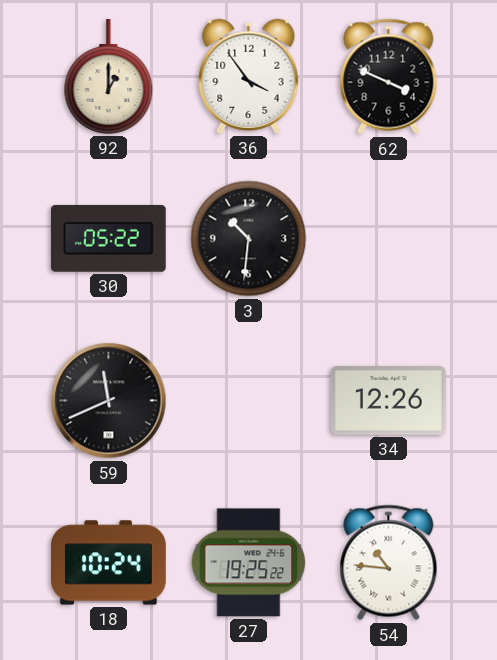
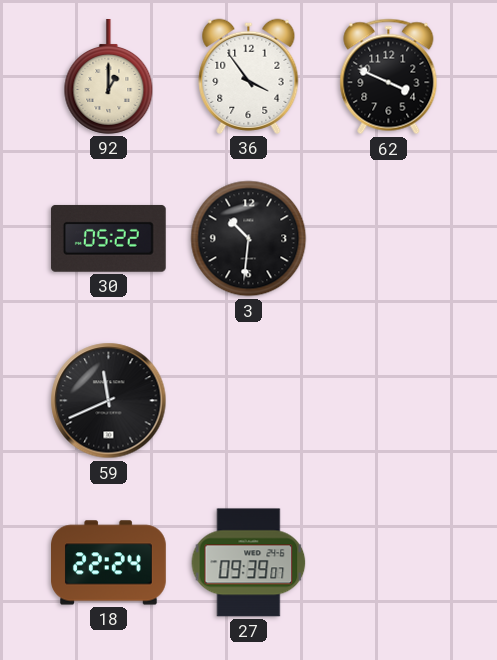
34: 12:26 -> none (388, 401)
18: 10:24 -> 22:24 (109, 563)
27: 19:25 -> 09:39 (249, 563)
54: 10:46 -> none (389, 563)
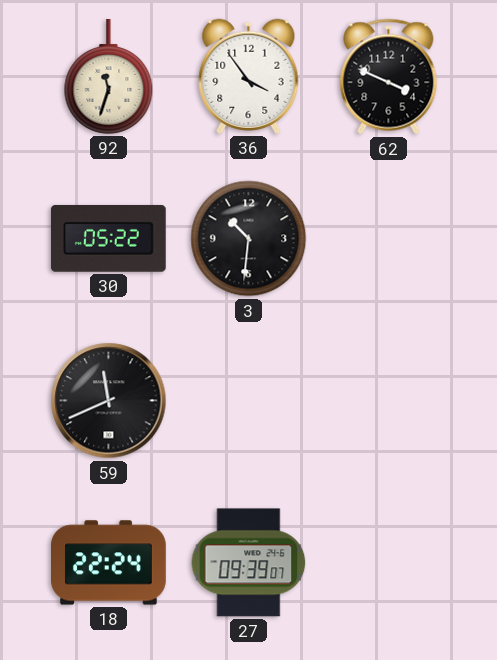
92: 1:00 -> 11:33 (109, 77)
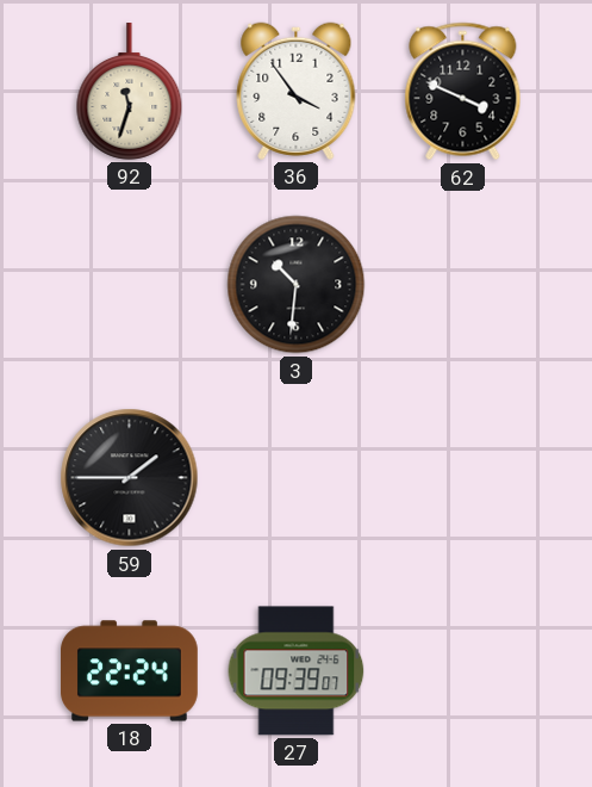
30: 05:22 -> none (108, 238)
59: 11:41 -> 1:45 (130, 478)
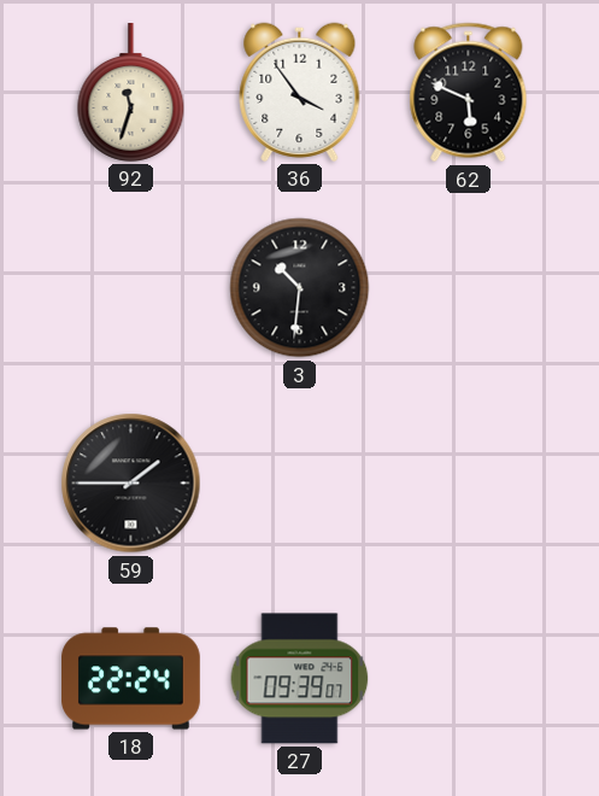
62: 3:49 -> 5:49 (469, 93)
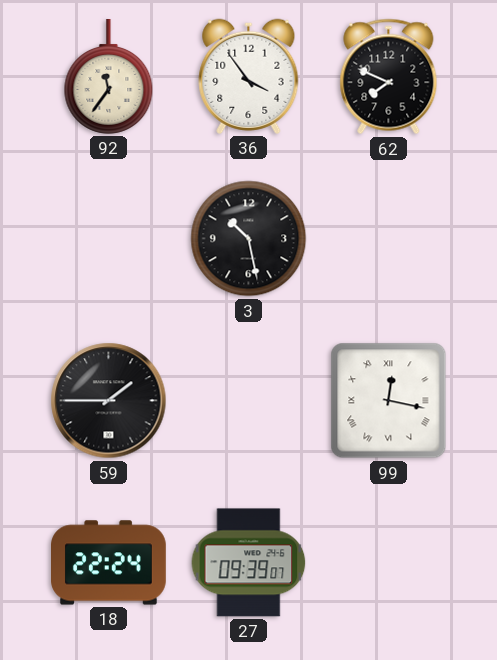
92: 11:33 -> 11:36 (109, 77)
62: 5:49 -> 7:49 (389, 77)
3: 10:31 -> 10:28 (249, 239)
99: none -> 12:17 (389, 401)
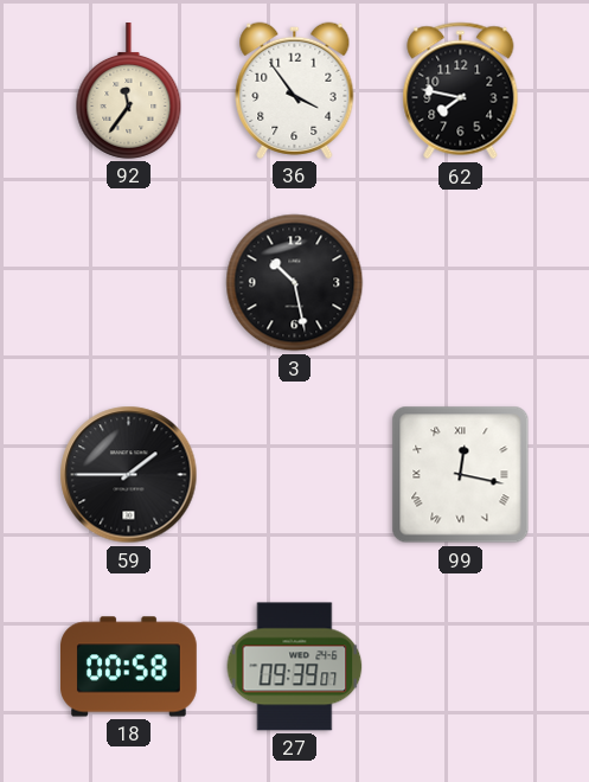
62: 7:49 -> 7:47 (461, 91)
18: 22:24 -> 00:58 (129, 667)
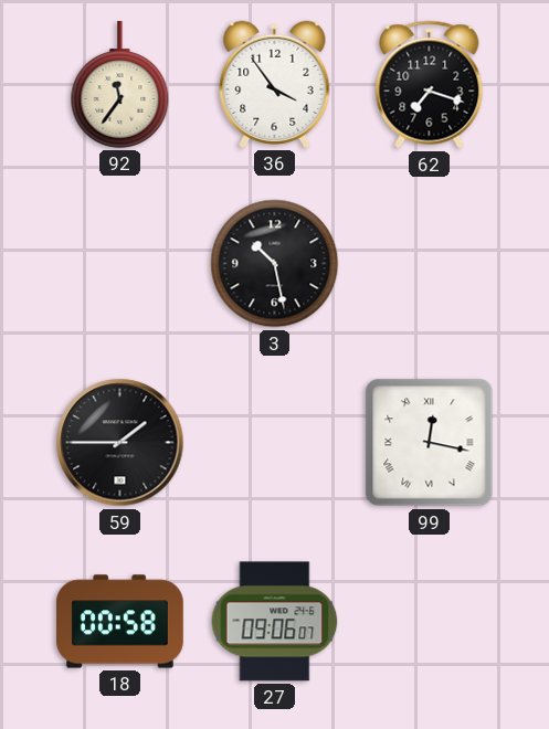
62: 7:47 -> 7:18 (430, 85)
27: 09:39 -> 09:06 (275, 622)
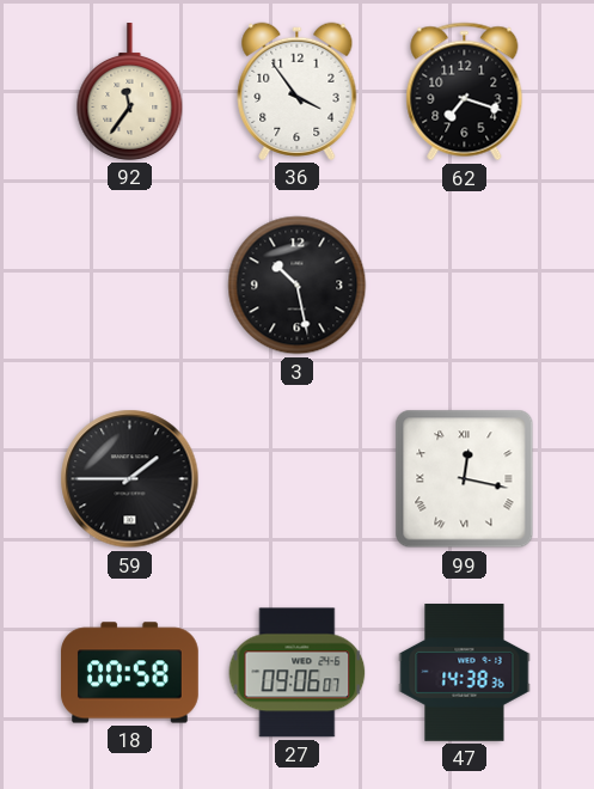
47: none -> 14:38 (465, 673)
